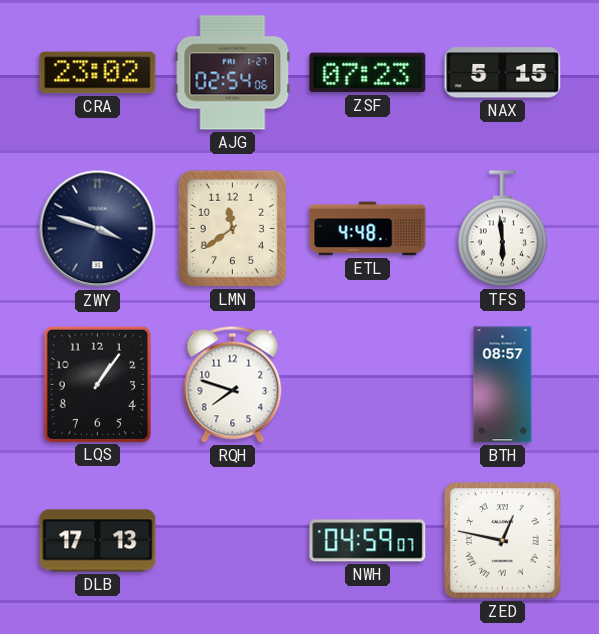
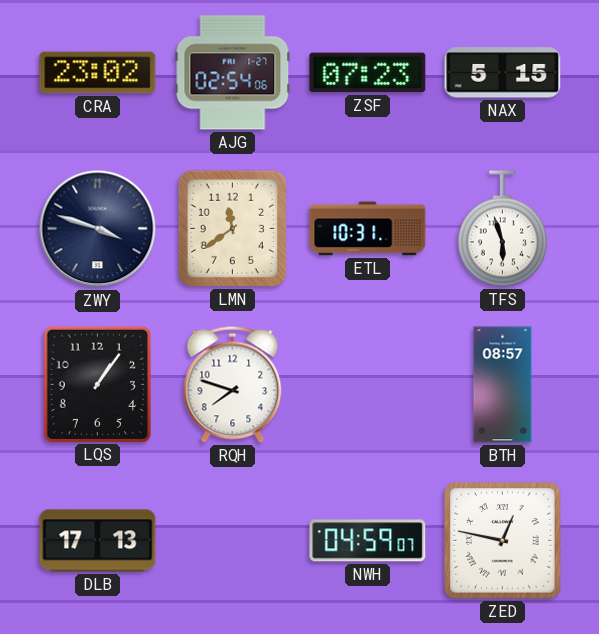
ETL: 4:48 -> 10:31 (368, 229)
TFS: 5:59 -> 5:57 (502, 229)
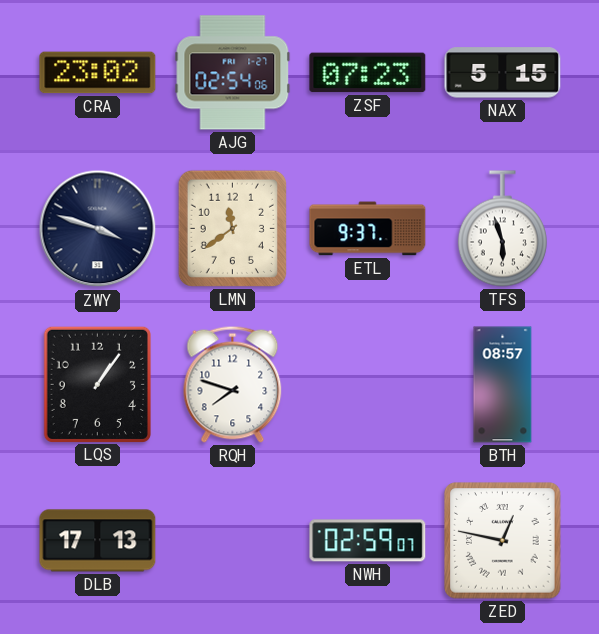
ETL: 10:31 -> 9:37 (368, 229)
NWH: 04:59 -> 02:59 (368, 541)
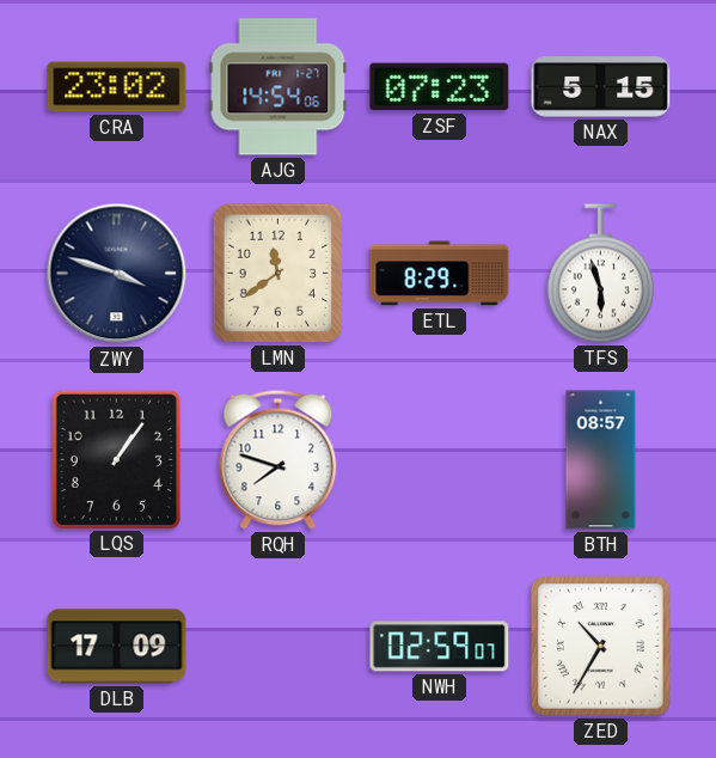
AJG: 02:54 -> 14:54 (279, 87)
ETL: 9:37 -> 8:29 (440, 274)
DLB: 17:13 -> 17:09 (117, 647)
ZED: 12:47 -> 10:35 (601, 647)
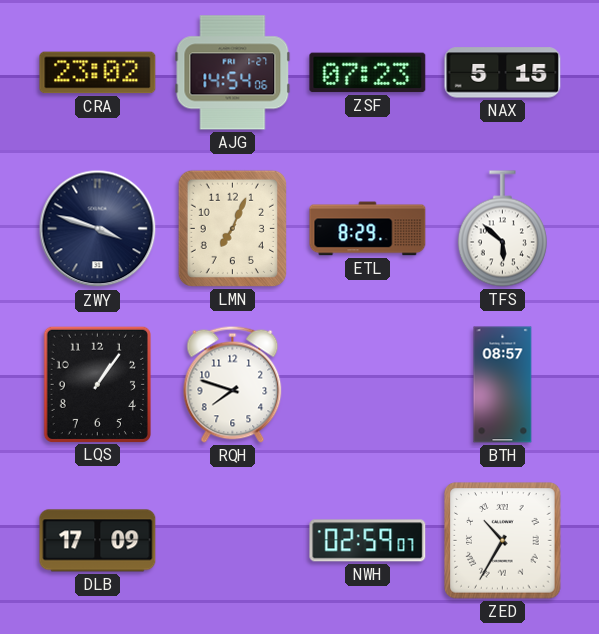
LMN: 11:39 -> 7:04 (232, 228)
TFS: 5:57 -> 5:52 (502, 229)
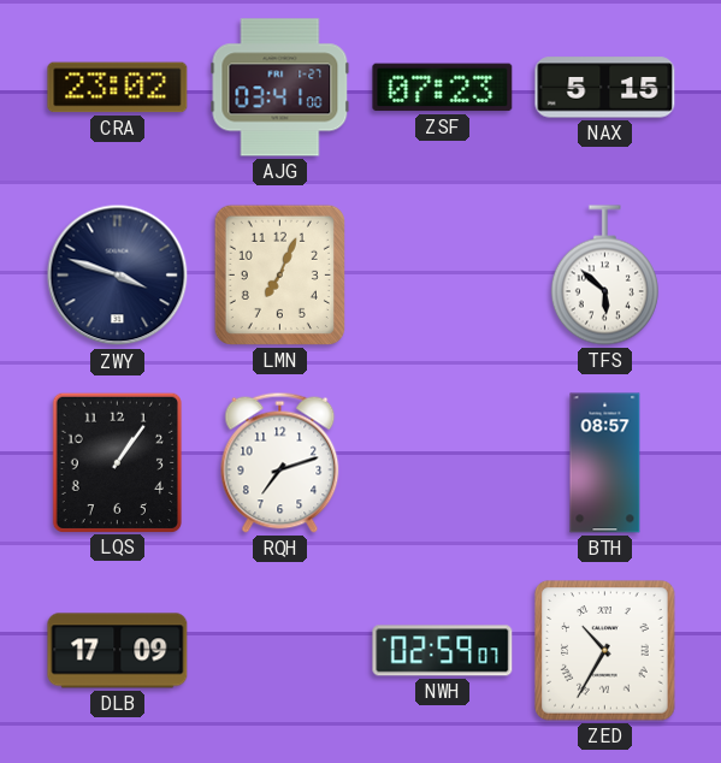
AJG: 14:54 -> 03:41 (280, 88)
ETL: 8:29 -> none (368, 229)
RQH: 7:48 -> 7:12 (280, 462)
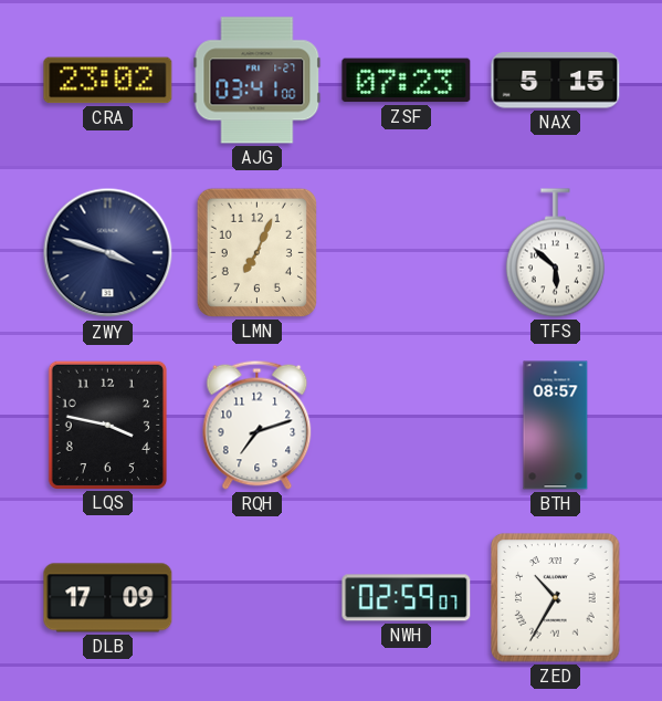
LQS: 1:06 -> 3:47 (107, 425)
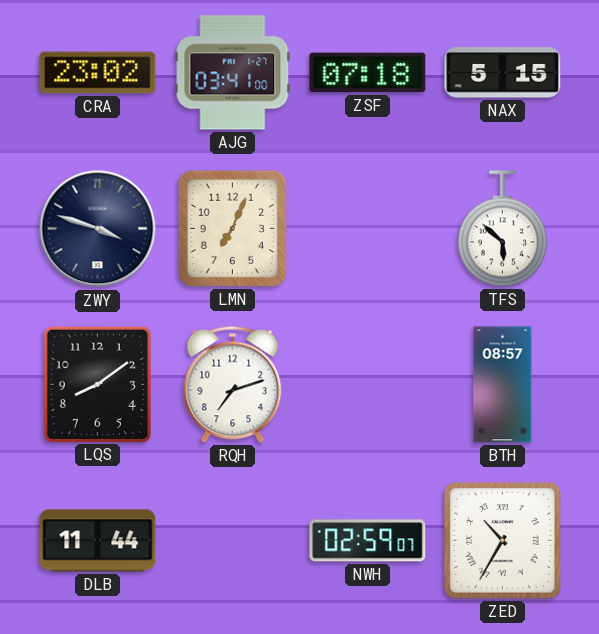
ZSF: 07:23 -> 07:18 (368, 73)
LQS: 3:47 -> 8:09 (97, 384)
DLB: 17:09 -> 11:44 (98, 541)
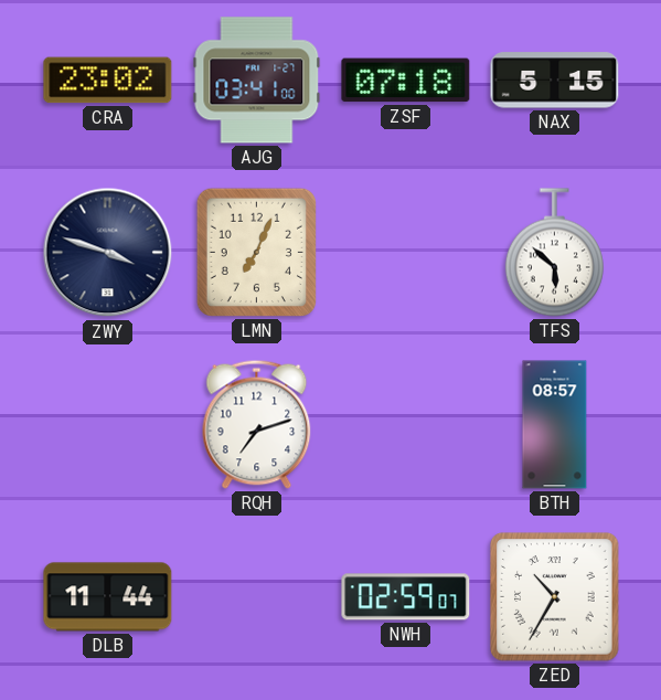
LQS: 8:09 -> none (97, 384)
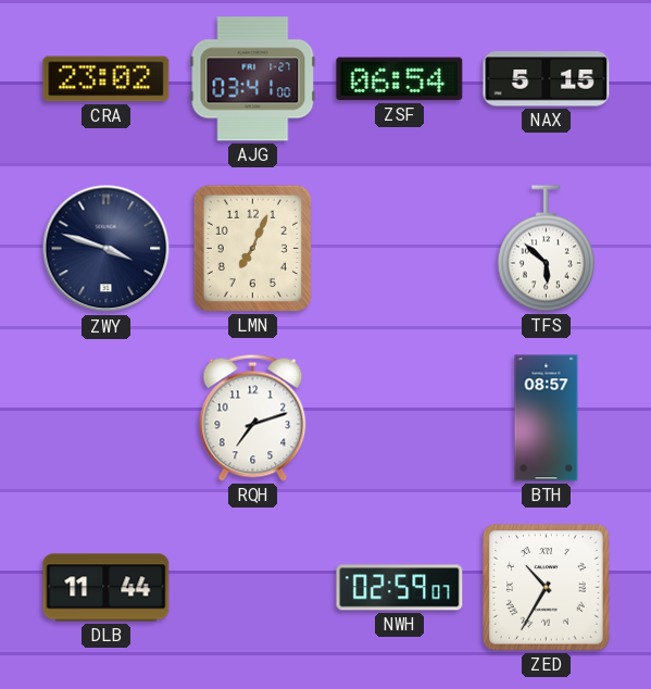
ZSF: 07:18 -> 06:54 (400, 79)
